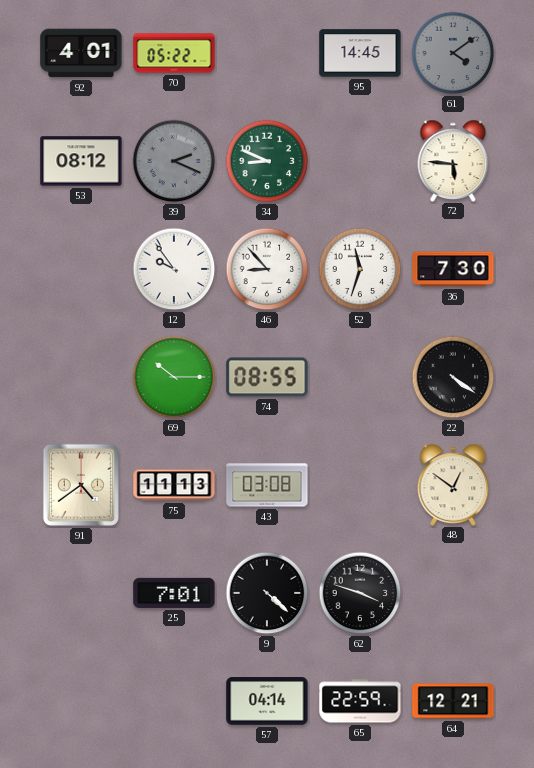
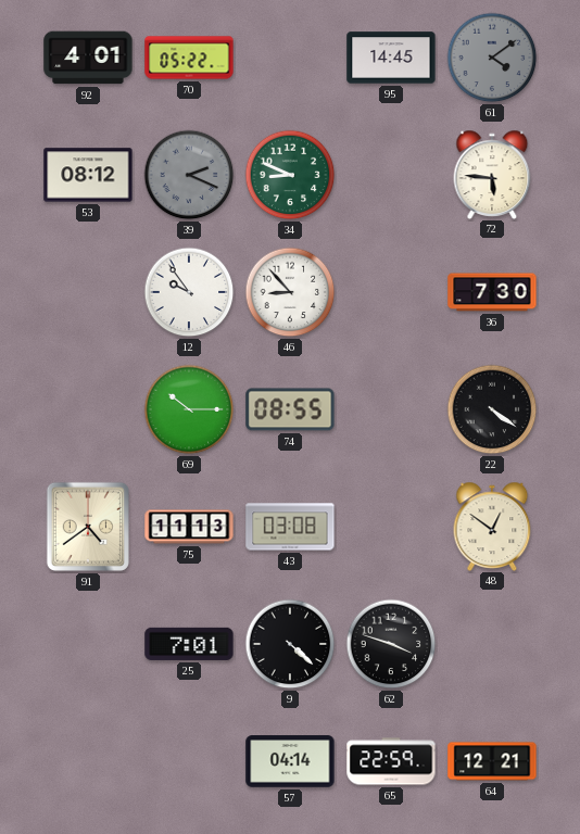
52: 11:33 -> none (360, 269)
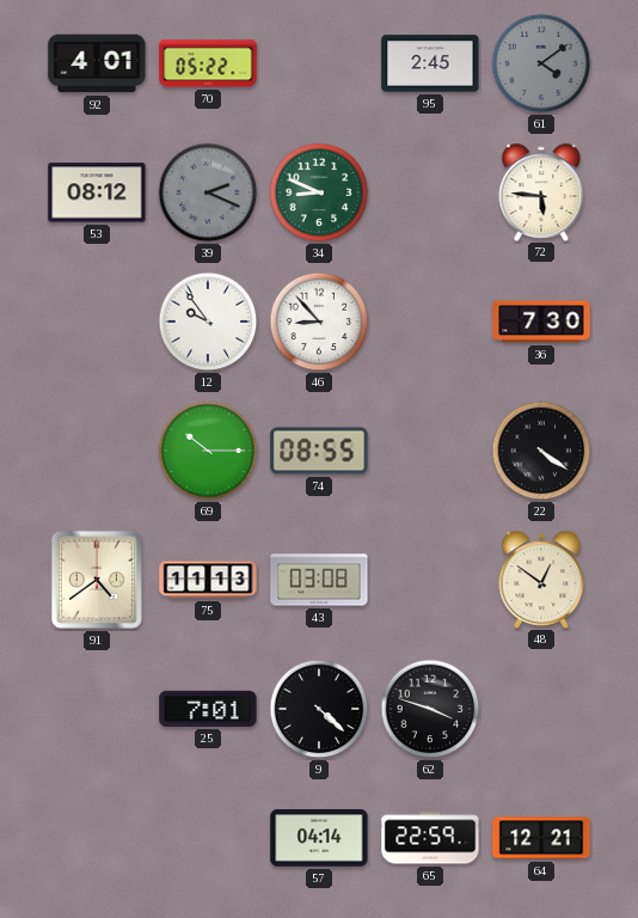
95: 14:45 -> 2:45 (430, 63)
